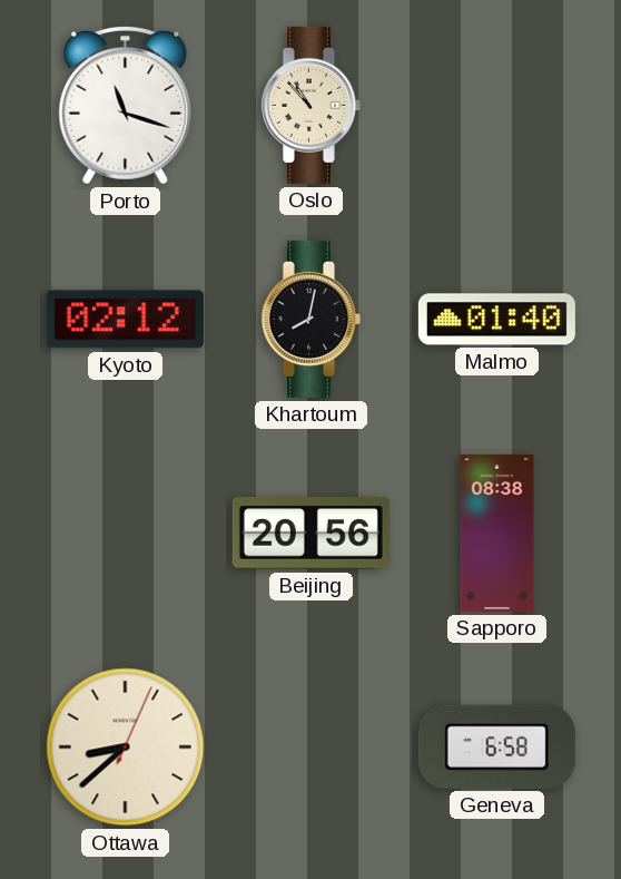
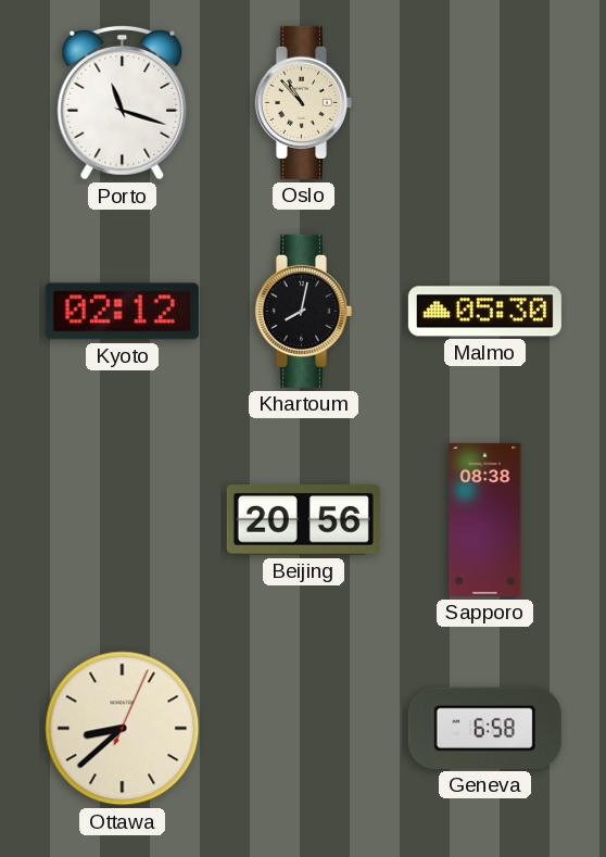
Malmo: 01:40 -> 05:30 (484, 312)
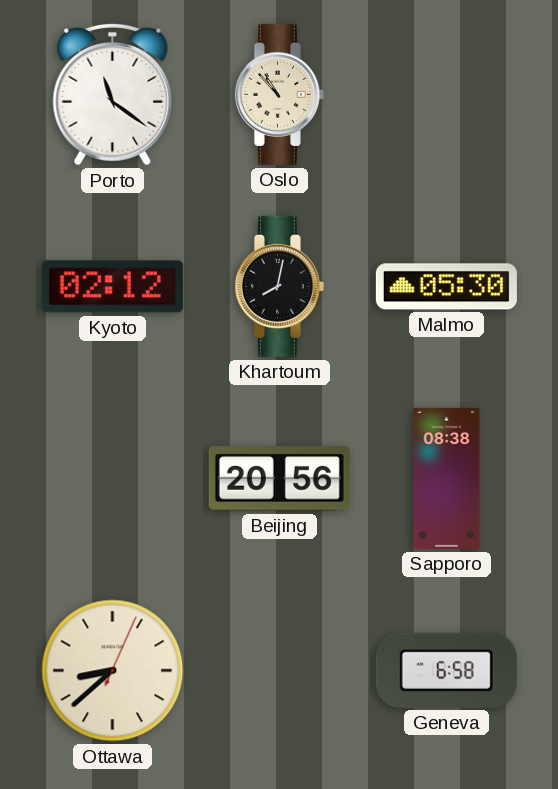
Porto: 11:18 -> 11:21 (113, 94)
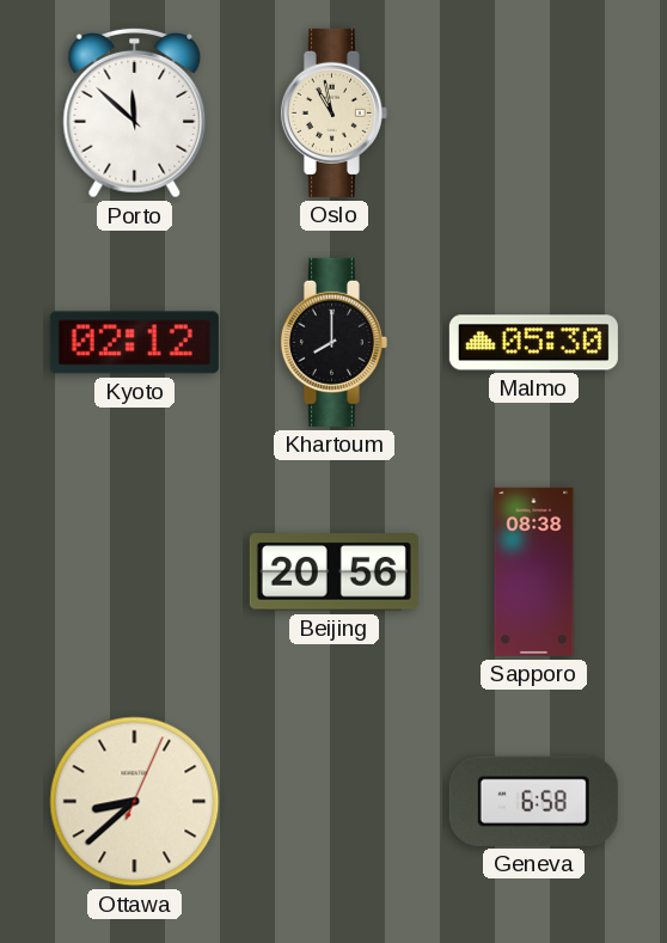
Porto: 11:21 -> 11:52 (135, 112)
Oslo: 10:53 -> 10:58 (333, 112)
Khartoum: 8:02 -> 8:00 (333, 342)
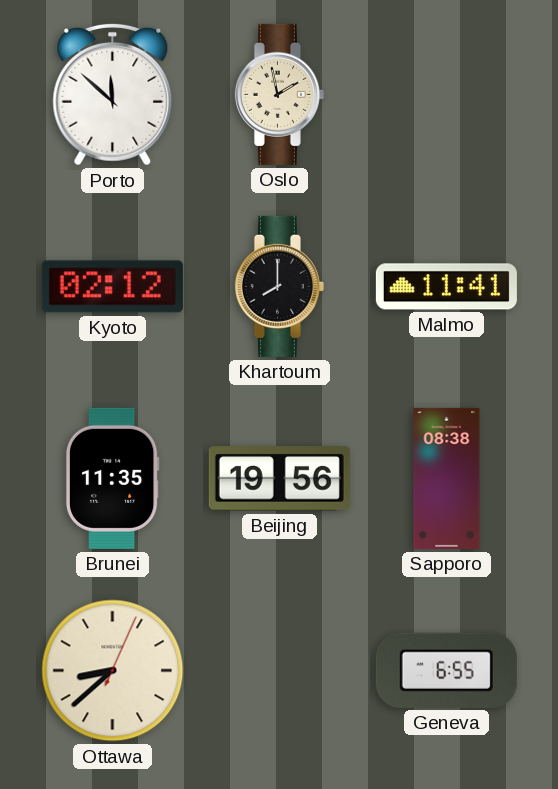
Oslo: 10:58 -> 1:58 (279, 94)
Malmo: 05:30 -> 11:41 (446, 287)
Brunei: none -> 11:35 (112, 478)
Beijing: 20:56 -> 19:56 (279, 479)
Geneva: 6:58 -> 6:55 (446, 670)
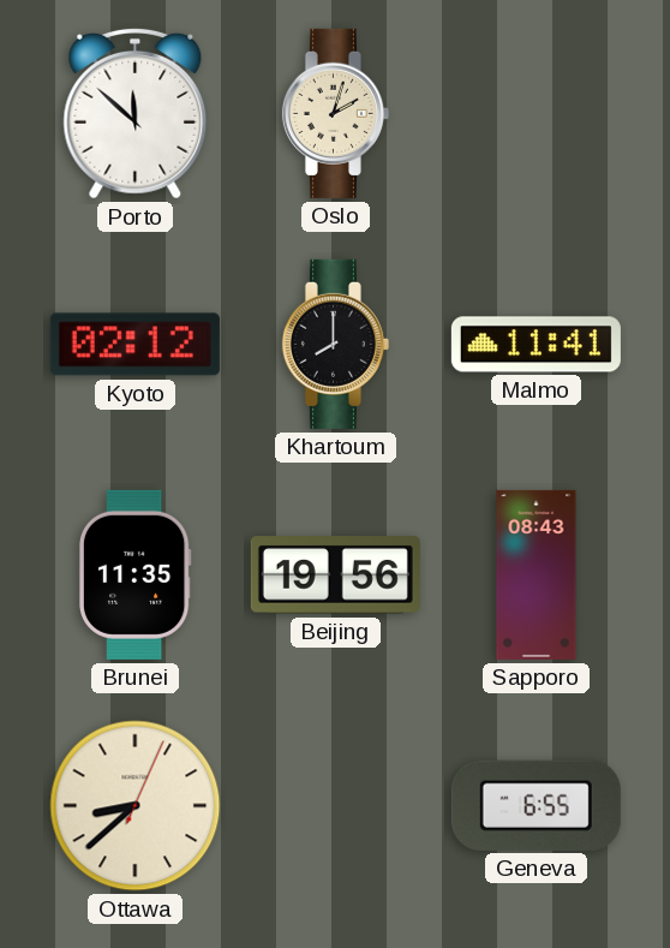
Oslo: 1:58 -> 2:03 (335, 113)
Sapporo: 08:38 -> 08:43 (537, 574)
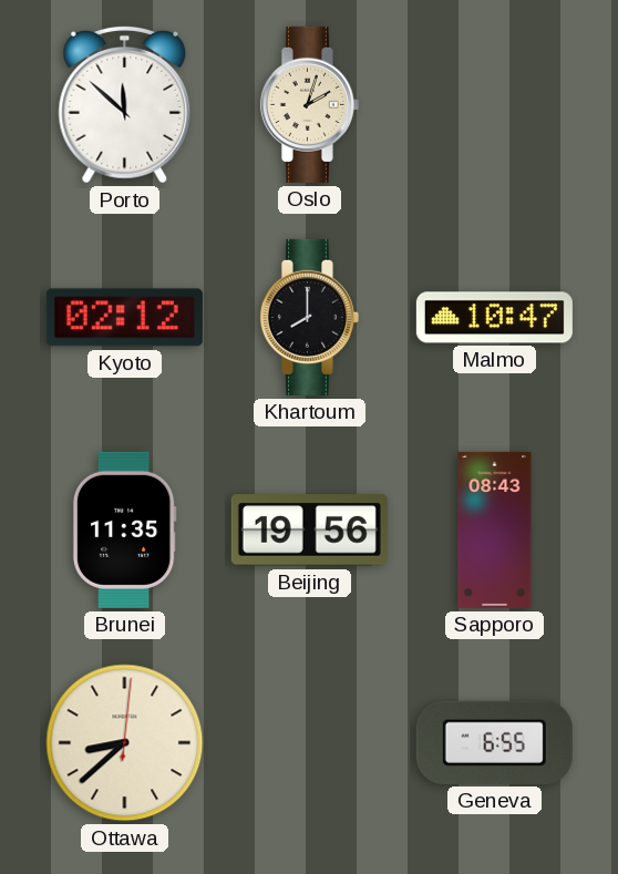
Malmo: 11:41 -> 10:47 (494, 318)
Ottawa: 8:38:04 -> 8:38:01 (125, 743)
